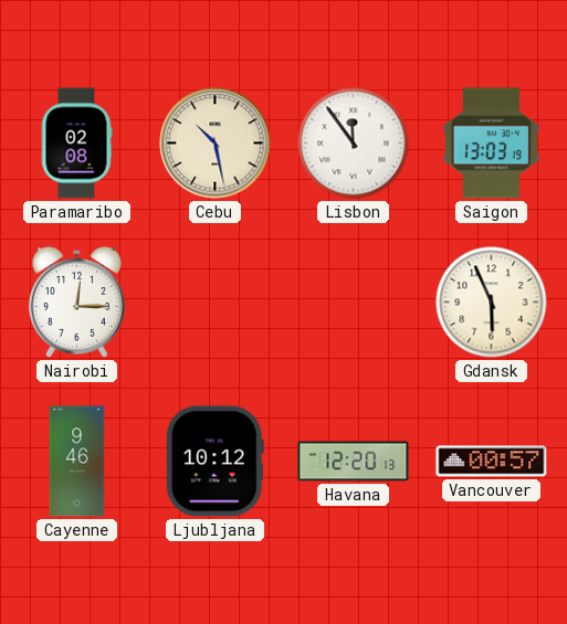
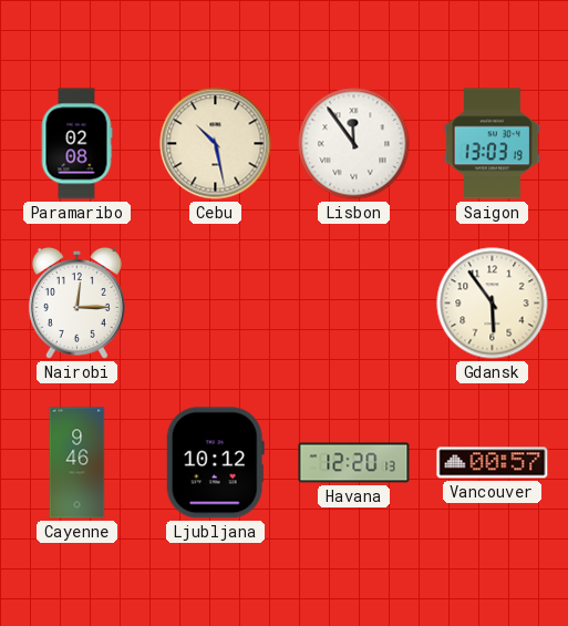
Gdansk: 5:56 -> 5:54 (493, 304)
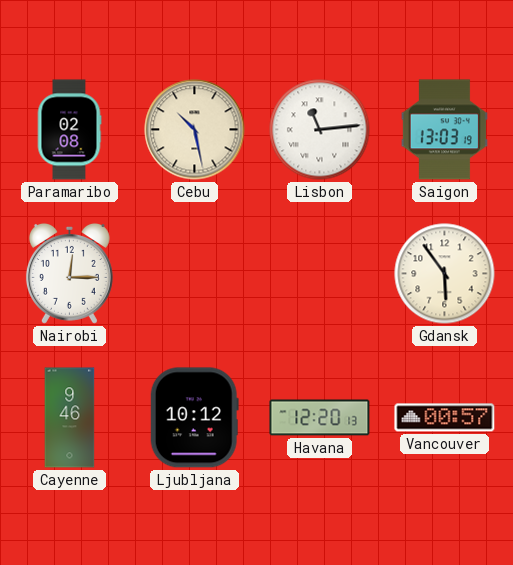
Lisbon: 11:54 -> 11:14 (320, 130)
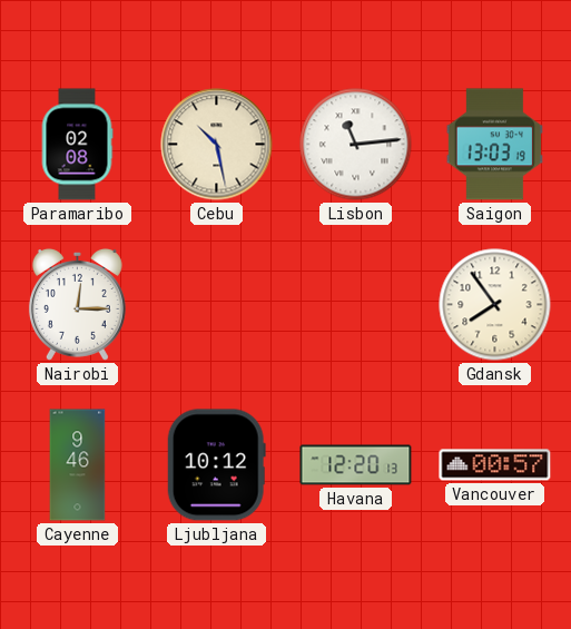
Gdansk: 5:54 -> 7:54 (495, 305)
